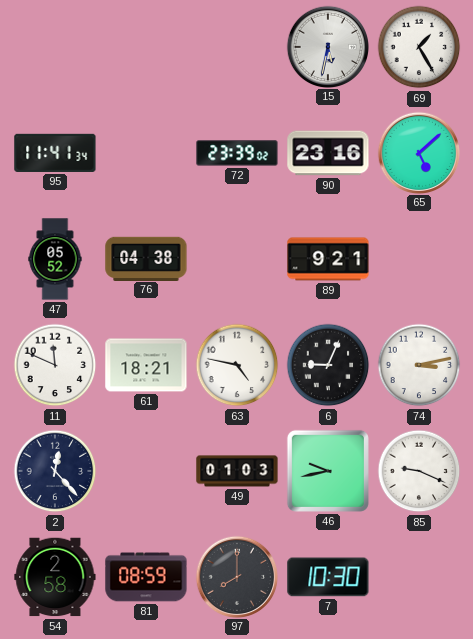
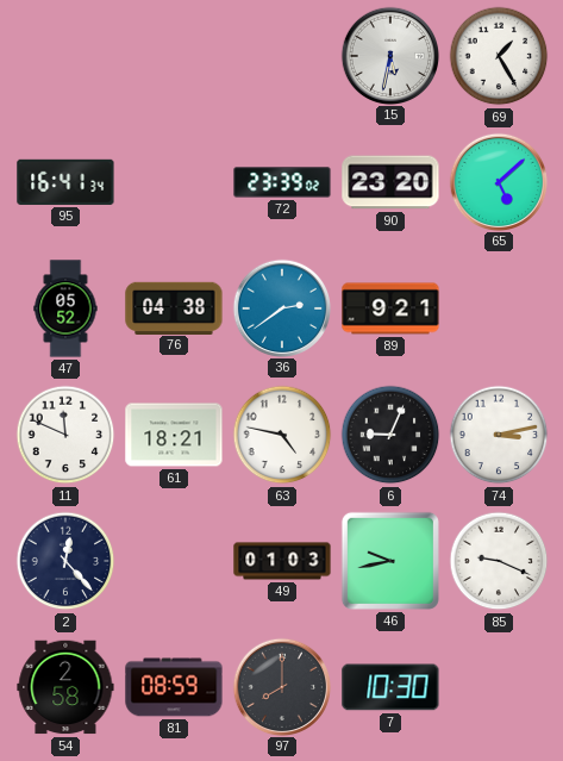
95: 11:41 -> 16:41 (65, 182)
90: 23:16 -> 23:20 (390, 182)
36: none -> 2:39 (281, 307)
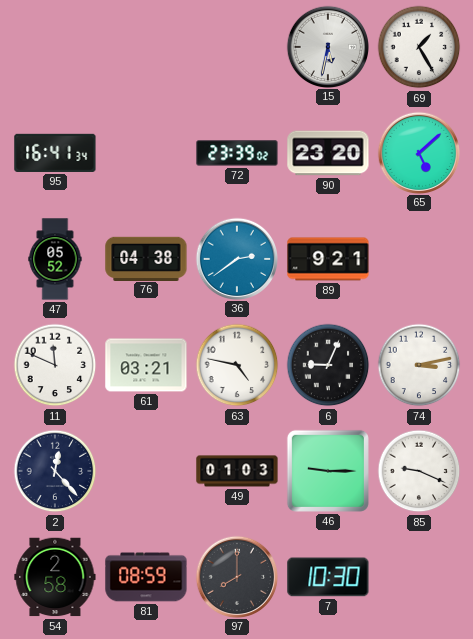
61: 18:21 -> 03:21 (146, 365)
46: 9:43 -> 9:15 (328, 471)
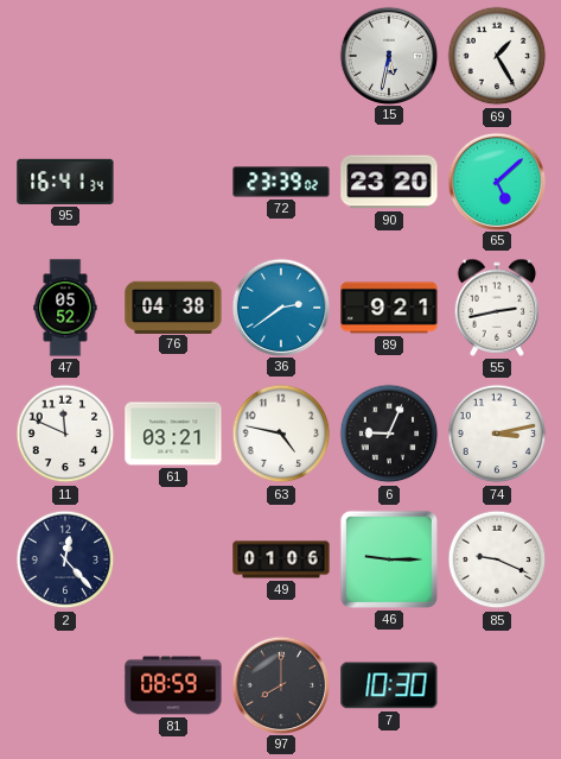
55: none -> 2:43 (497, 308)
49: 01:03 -> 01:06 (281, 559)
54: 2:58 -> none (55, 577)
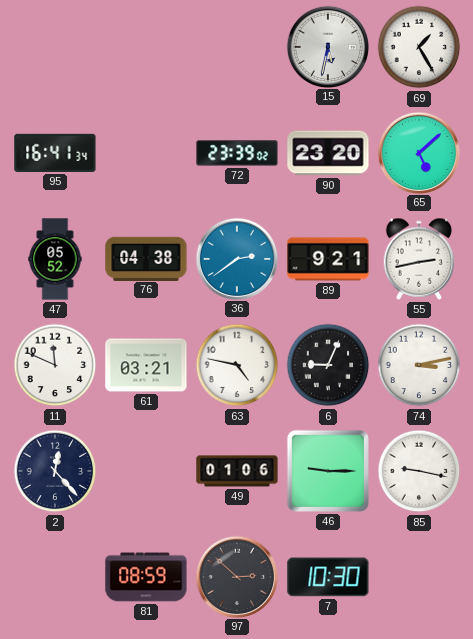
85: 9:19 -> 9:17 (419, 471)
97: 8:00 -> 2:52 (236, 576)
